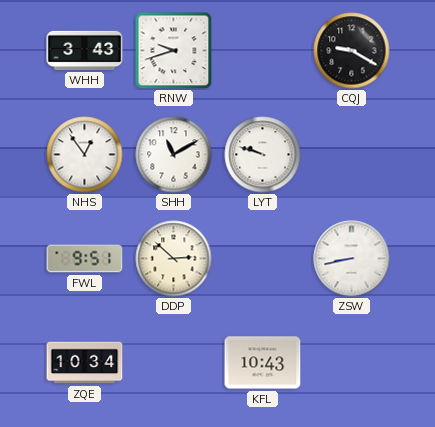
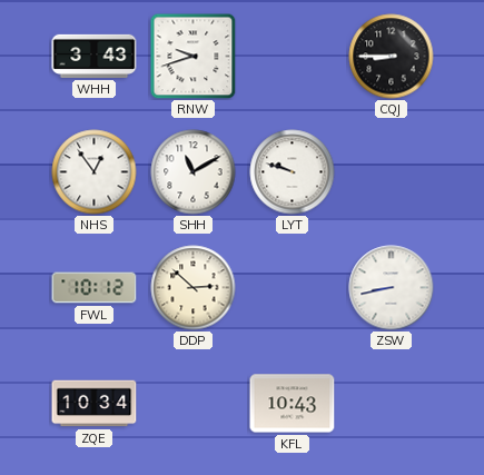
CQJ: 9:20 -> 8:45 (392, 57)
FWL: 9:51 -> 10:12 (95, 288)
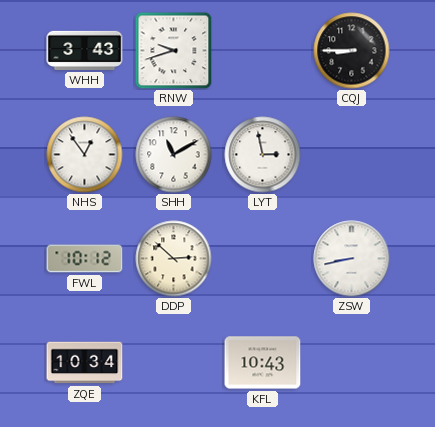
LYT: 9:48 -> 2:58 (263, 155)
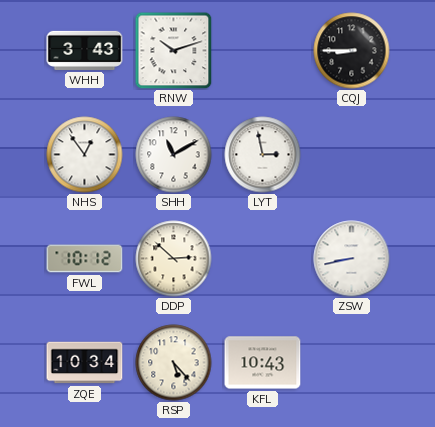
RNW: 9:42 -> 10:12 (173, 50)
RSP: none -> 5:23 (174, 363)
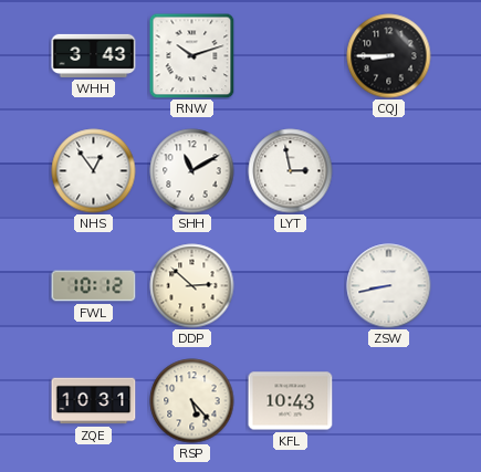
ZQE: 10:34 -> 10:31 (94, 401)
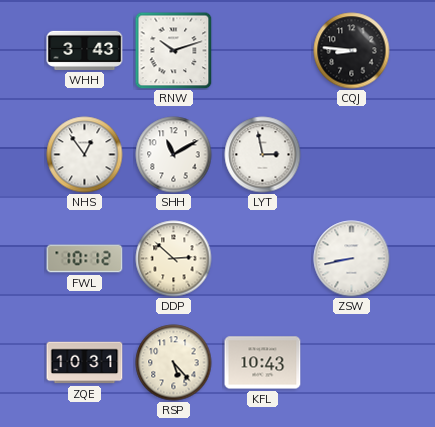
CQJ: 8:45 -> 8:46 (352, 51)
